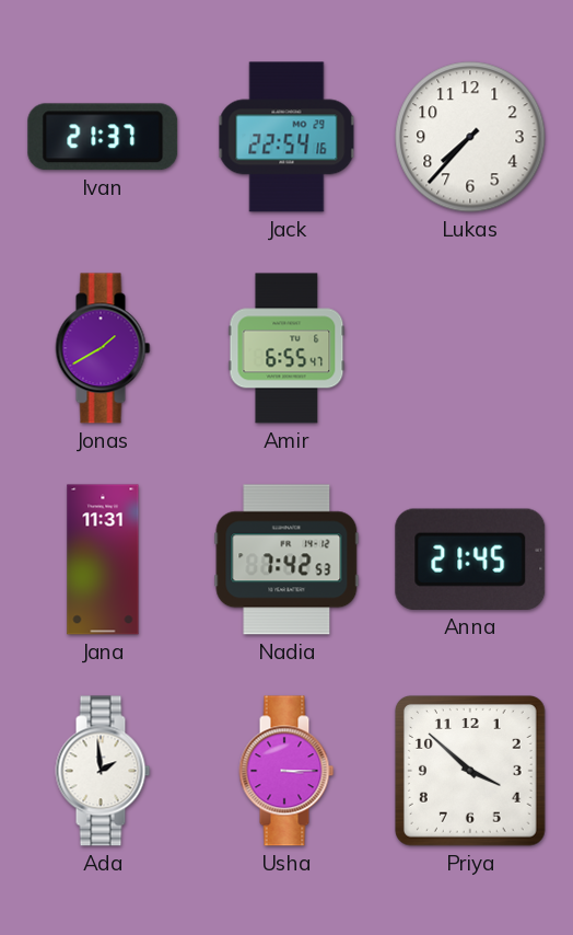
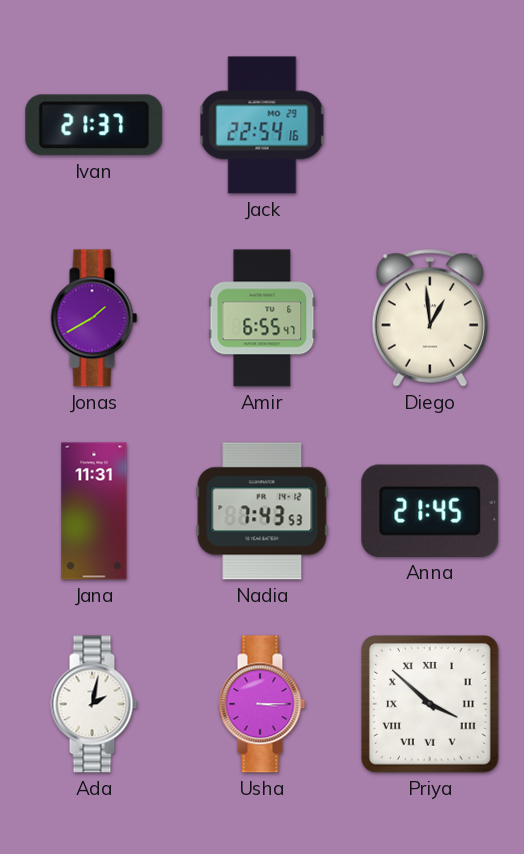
Lukas: 7:37 -> none (470, 137)
Diego: none -> 12:59 (430, 318)
Nadia: 7:42 -> 7:43 (262, 511)
Ada: 1:59 -> 2:02 (94, 704)
Priya numerals: Arabic -> Roman (431, 705)
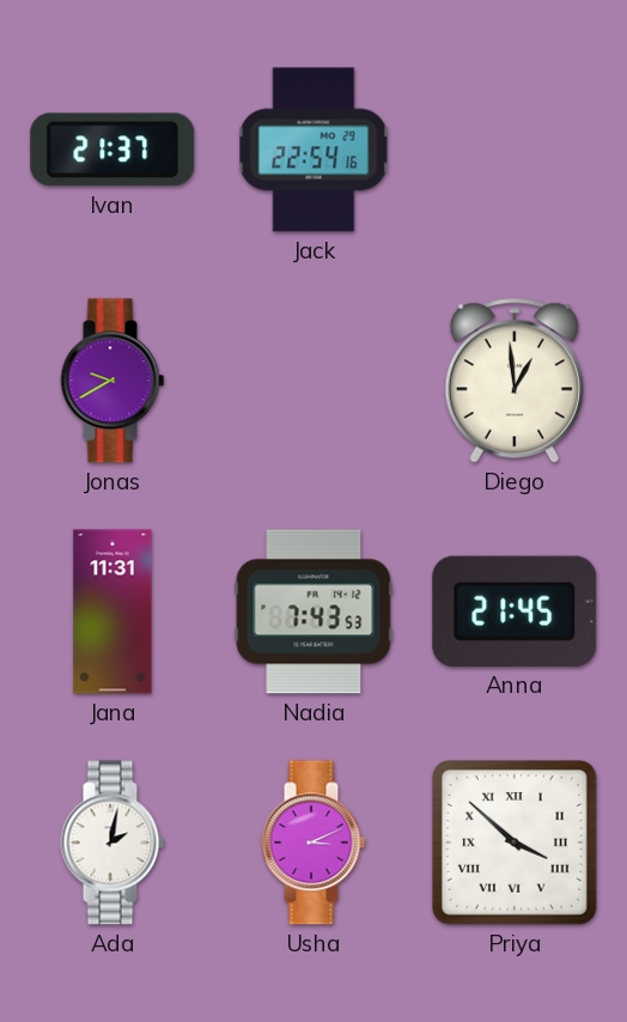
Jonas: 1:40 -> 9:40 (112, 381)
Amir: 6:55 -> none (262, 318)
Usha: 3:15 -> 3:11 (313, 842)
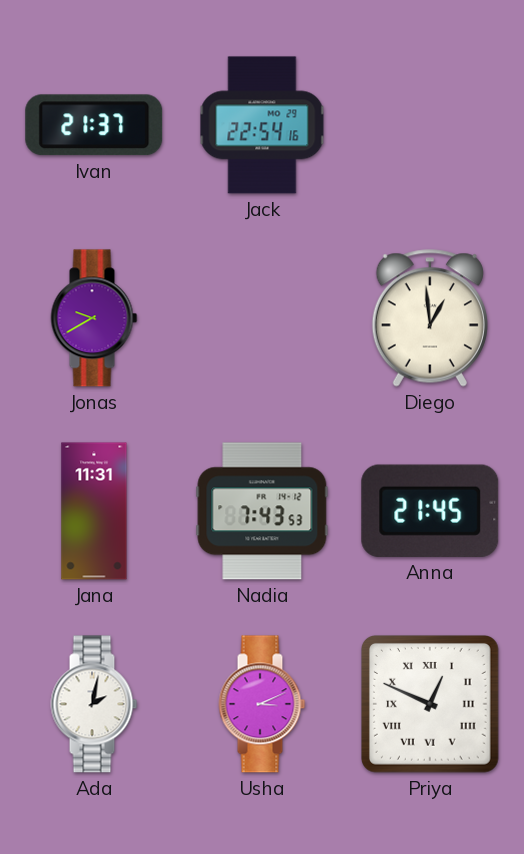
Priya: 3:52 -> 12:49 (431, 705)
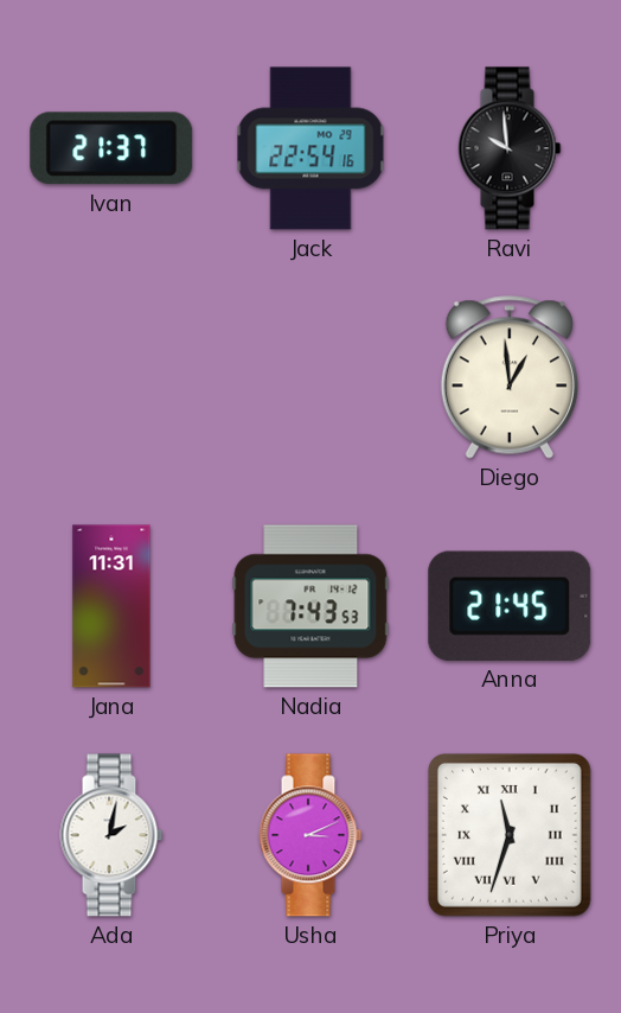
Ravi: none -> 9:59 (510, 148)
Jonas: 9:40 -> none (94, 318)
Priya: 12:49 -> 11:33 (511, 836)
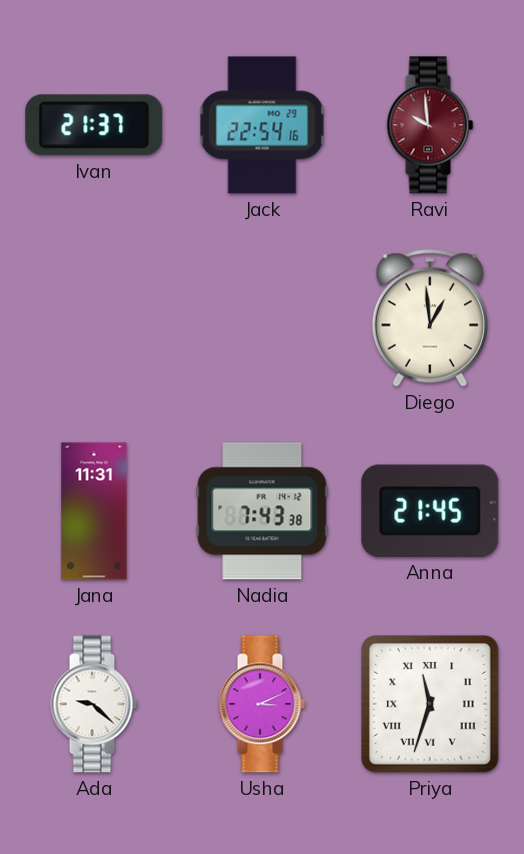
Ravi dial: black -> burgundy (430, 125)
Nadia: 7:43:53 -> 7:43:38 (262, 511)
Ada: 2:02 -> 9:22 (94, 704)
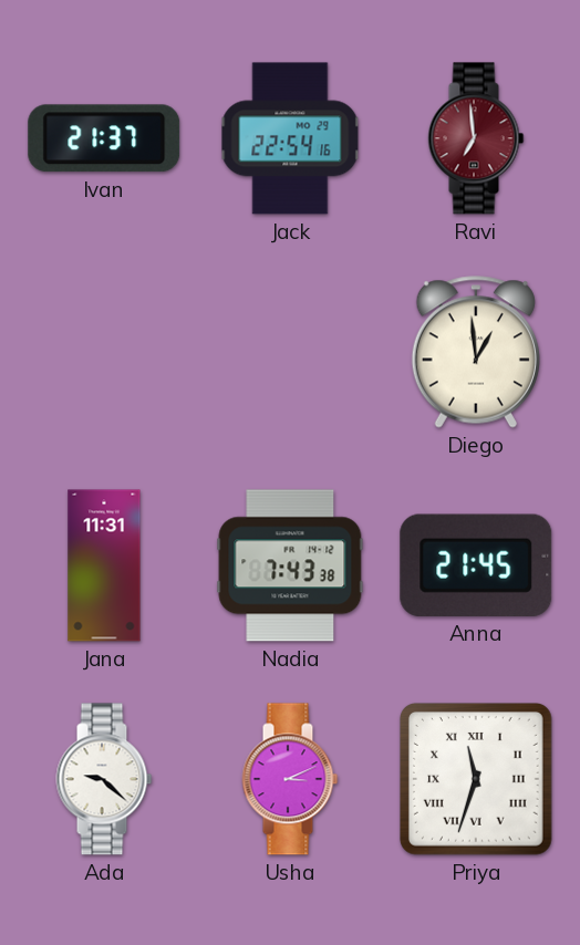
Ravi: 9:59 -> 6:59 (476, 138)
